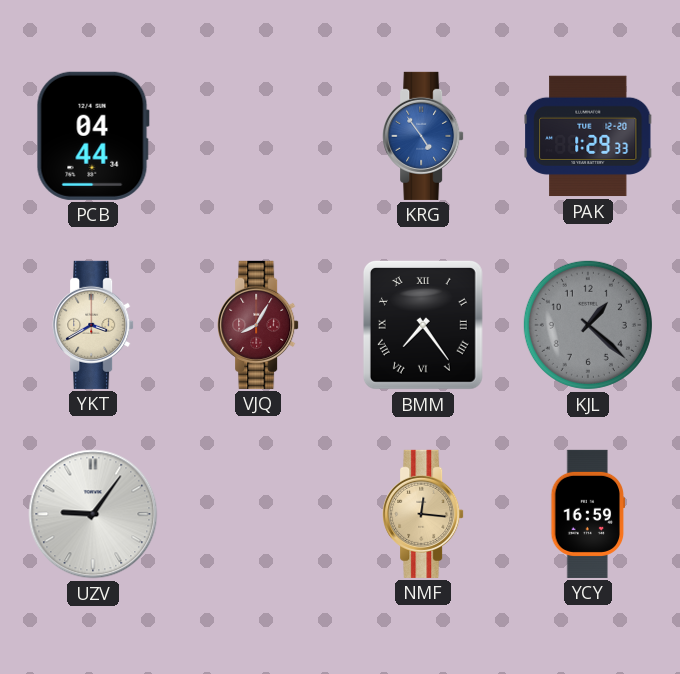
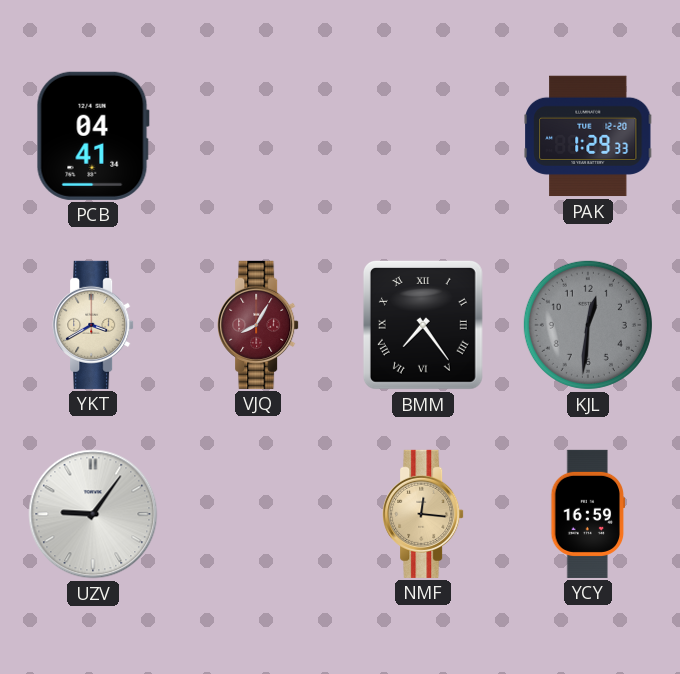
PCB: 04:44 -> 04:41 (93, 136)
KRG: 4:54 -> none (423, 136)
KJL: 1:22 -> 12:31 (588, 325)
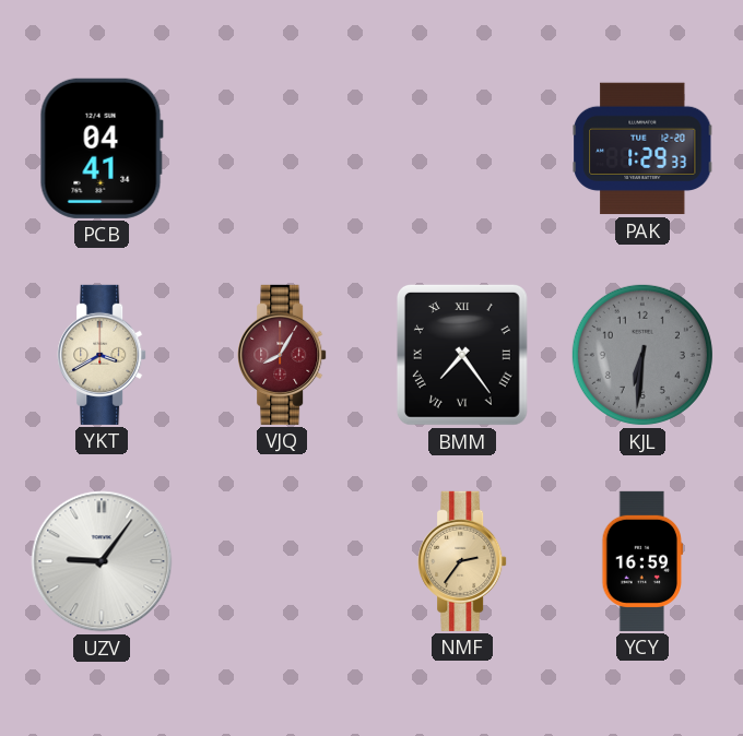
KJL: 12:31 -> 6:31 (642, 355)
NMF: 12:16 -> 2:36 (462, 561)
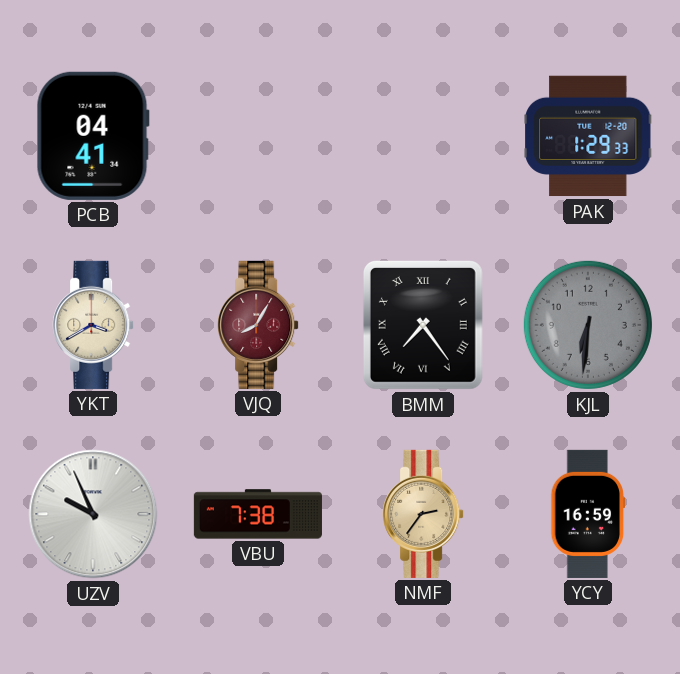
UZV: 9:06 -> 9:56 (93, 514)
VBU: none -> 7:38 (258, 514)
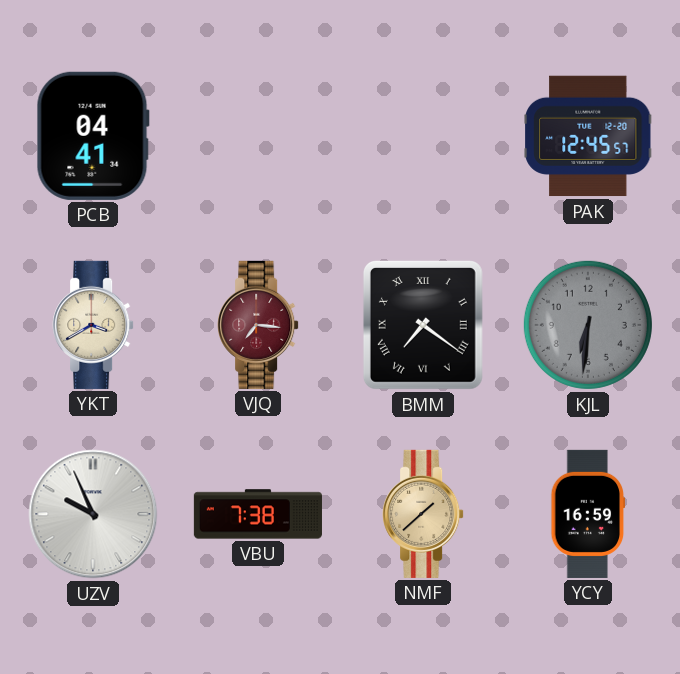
PAK: 1:29 -> 12:45 (588, 136)
VJQ: 8:05 -> 7:16 (258, 325)
BMM: 7:24 -> 7:21 (423, 325)
NMF: 2:36 -> 1:38 (423, 514)
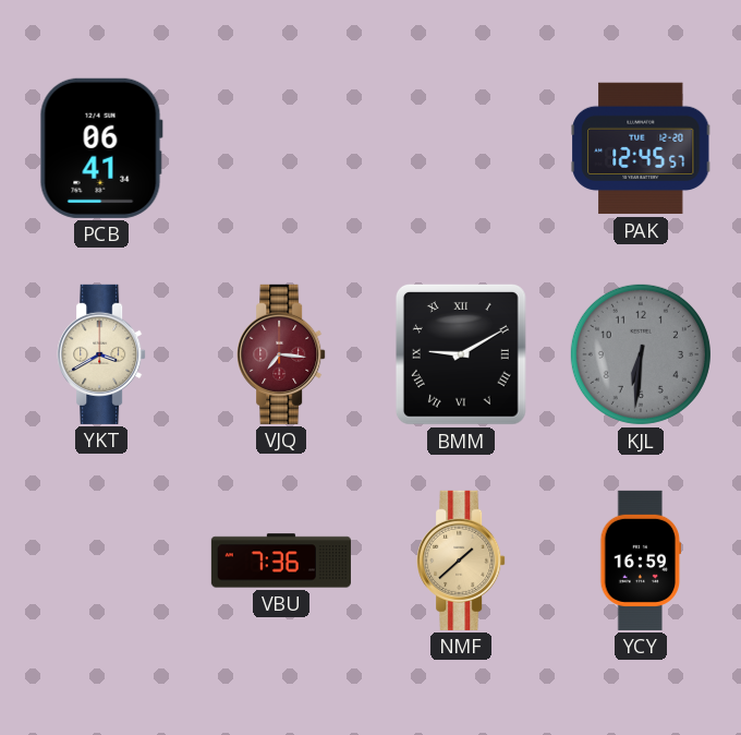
PCB: 04:41 -> 06:41 (101, 148)
BMM: 7:21 -> 9:10 (461, 354)
UZV: 9:56 -> none (93, 514)
VBU: 7:38 -> 7:36 (281, 561)
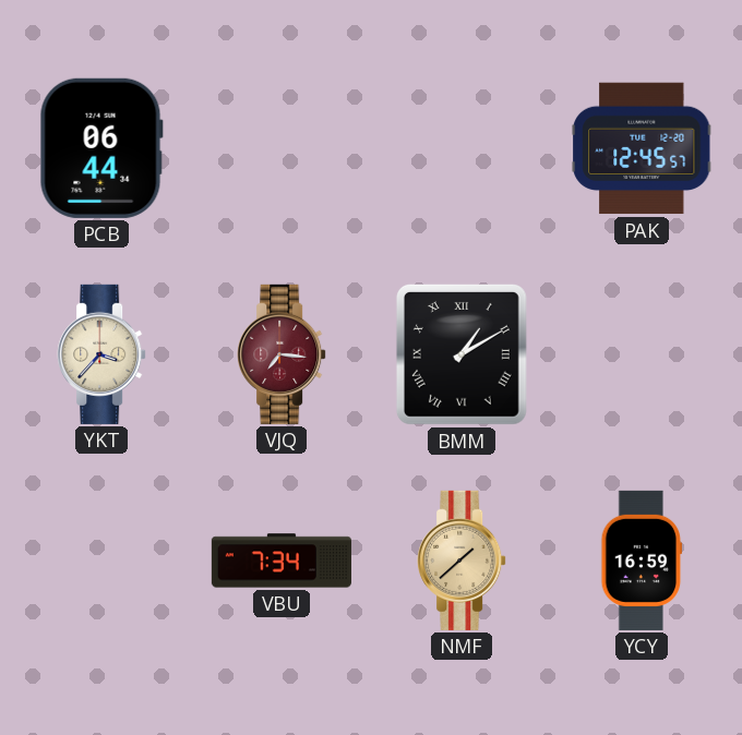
PCB: 06:41 -> 06:44 (101, 148)
YKT: 3:40 -> 3:37 (101, 354)
BMM: 9:10 -> 1:10 (462, 354)
KJL: 6:31 -> none (641, 354)
VBU: 7:36 -> 7:34 (282, 561)
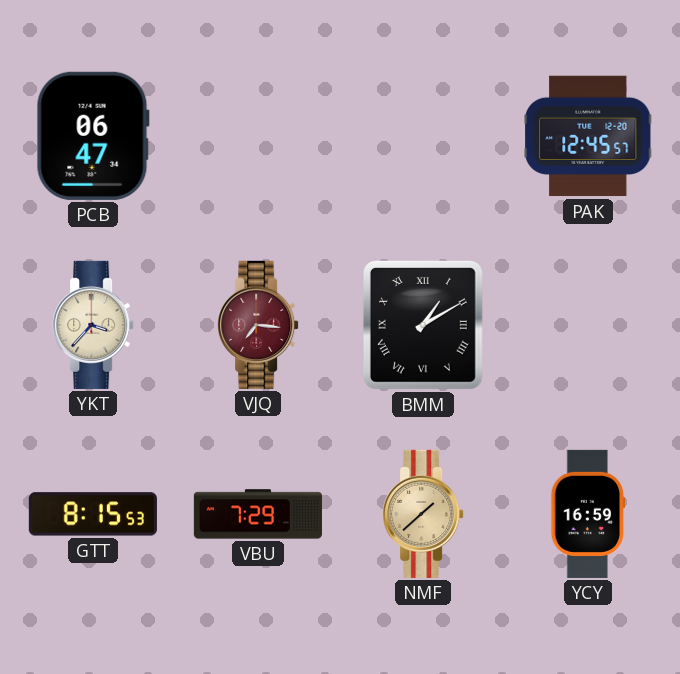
PCB: 06:44 -> 06:47 (93, 136)
GTT: none -> 8:15 (93, 514)
VBU: 7:34 -> 7:29 (258, 514)
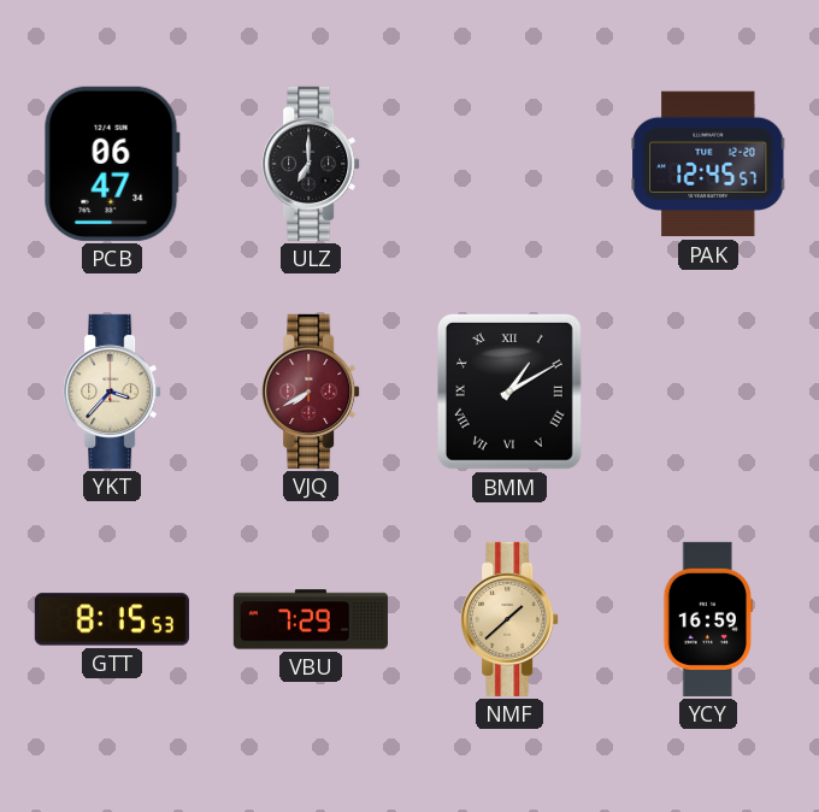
ULZ: none -> 7:00 (311, 164)
VJQ: 7:16 -> 7:40 (311, 392)
